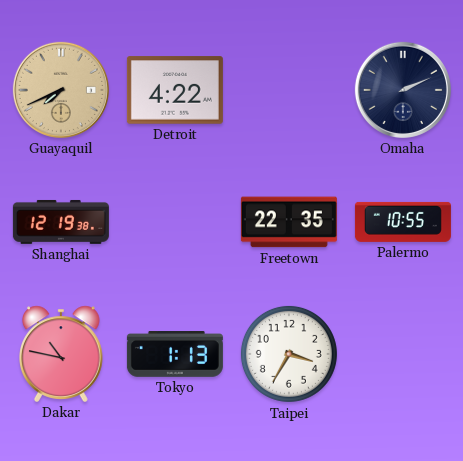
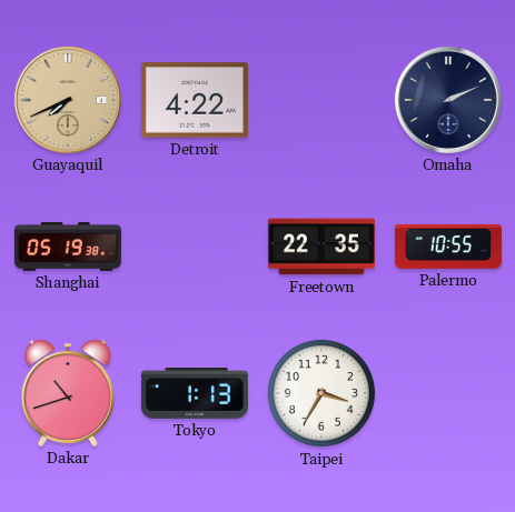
Shanghai: 12:19 -> 05:19 (68, 247)
Dakar: 10:47 -> 10:42 (69, 393)
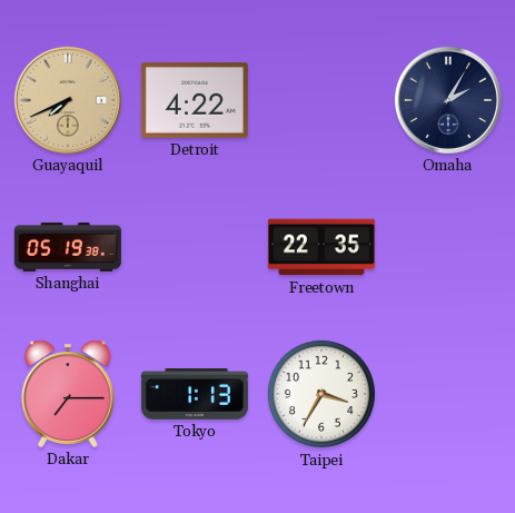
Omaha: 2:11 -> 2:05 (448, 100)
Palermo: 10:55 -> none (448, 247)
Dakar: 10:42 -> 7:15 (69, 394)
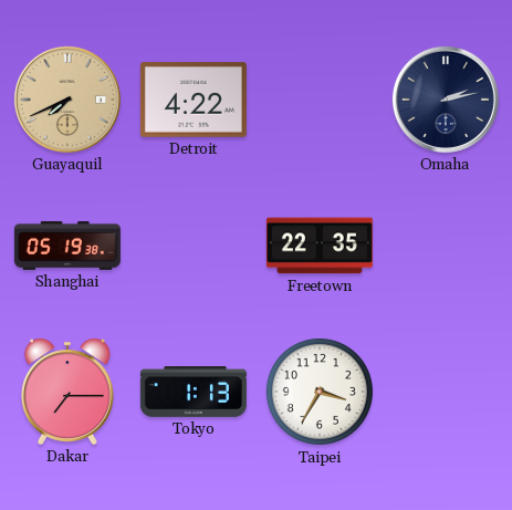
Omaha: 2:05 -> 2:13 (446, 100)
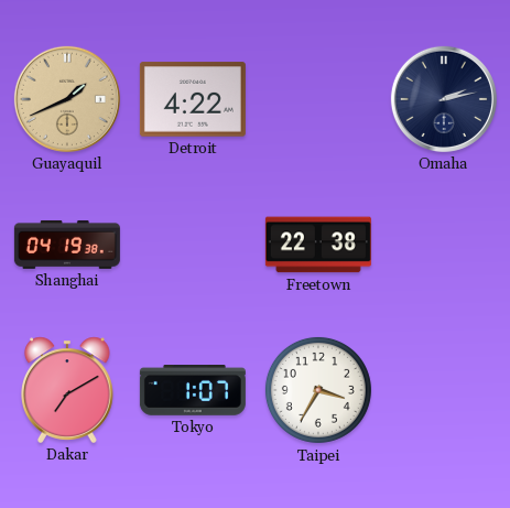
Guayaquil: 7:41 -> 1:41 (67, 99)
Shanghai: 05:19 -> 04:19 (67, 245)
Freetown: 22:35 -> 22:38 (318, 245)
Dakar: 7:15 -> 7:10 (68, 390)
Tokyo: 1:13 -> 1:07 (193, 391)
